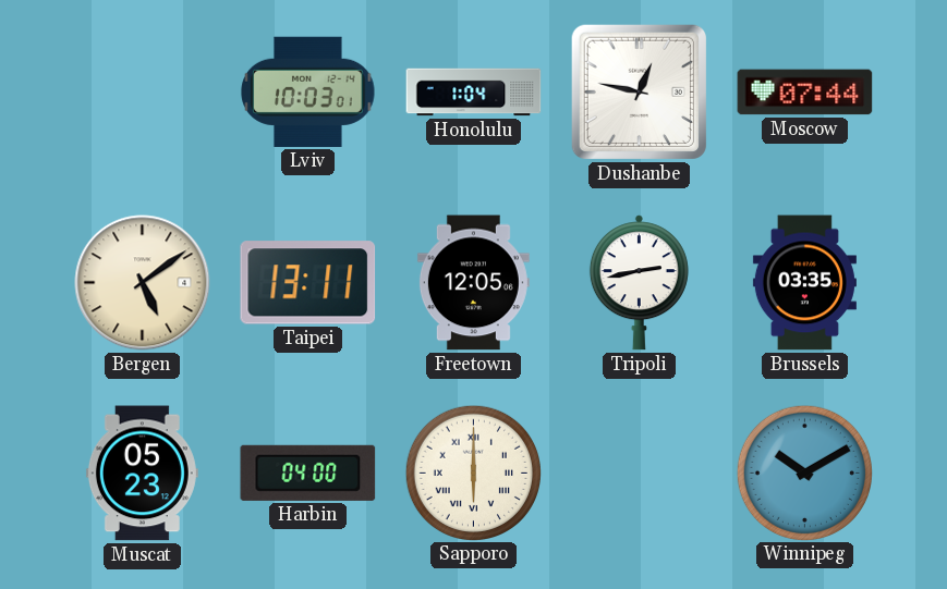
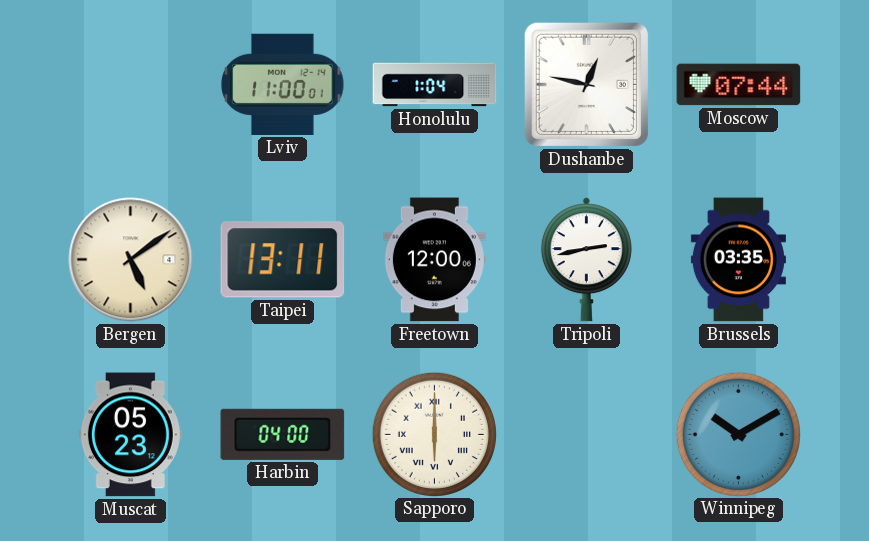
Lviv: 10:03 -> 11:00 (283, 84)
Freetown: 12:05 -> 12:00 (434, 260)
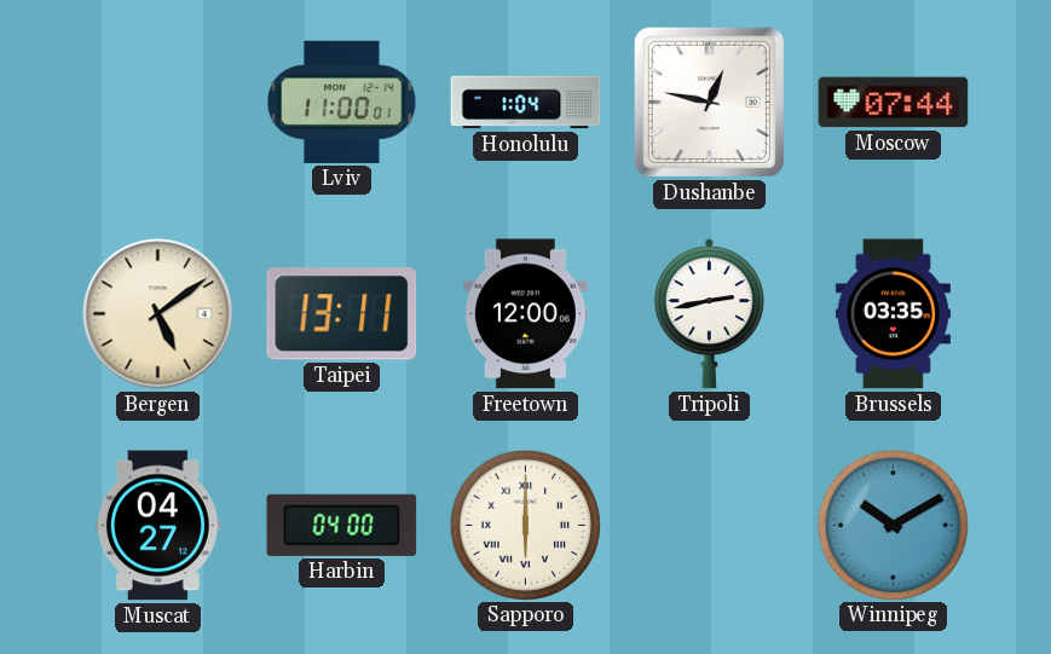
Muscat: 05:23 -> 04:27 (157, 526)
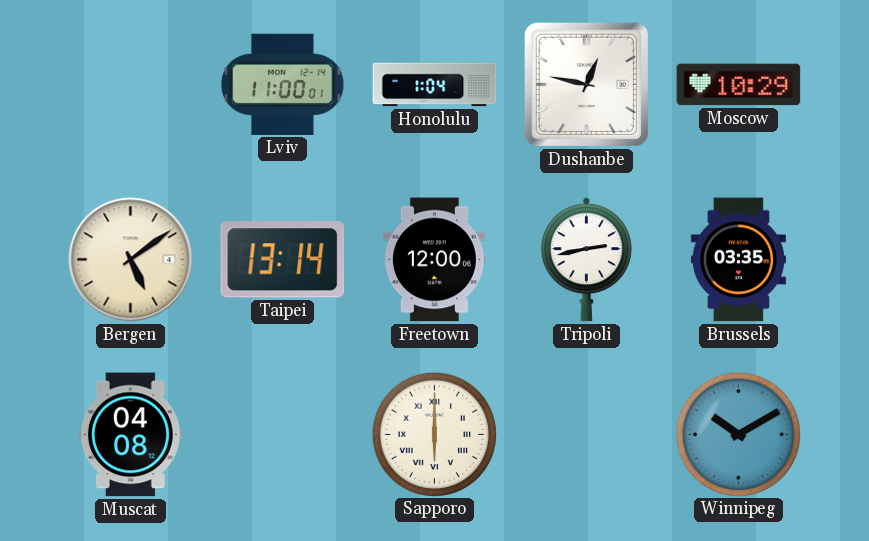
Moscow: 07:44 -> 10:29 (739, 85)
Taipei: 13:11 -> 13:14 (283, 260)
Muscat: 04:27 -> 04:08 (130, 435)
Harbin: 04:00 -> none (342, 525)
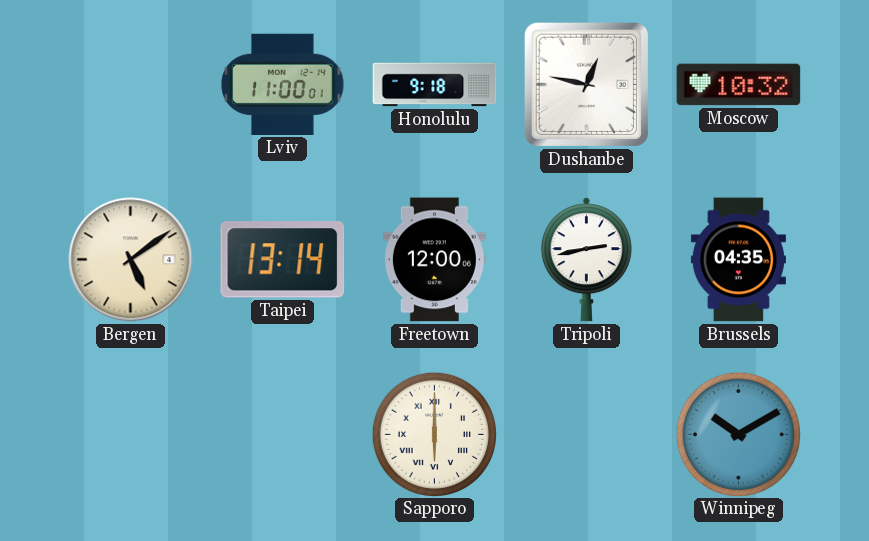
Honolulu: 1:04 -> 9:18 (435, 85)
Moscow: 10:29 -> 10:32 (739, 85)
Brussels: 03:35 -> 04:35 (738, 260)
Muscat: 04:08 -> none (130, 435)
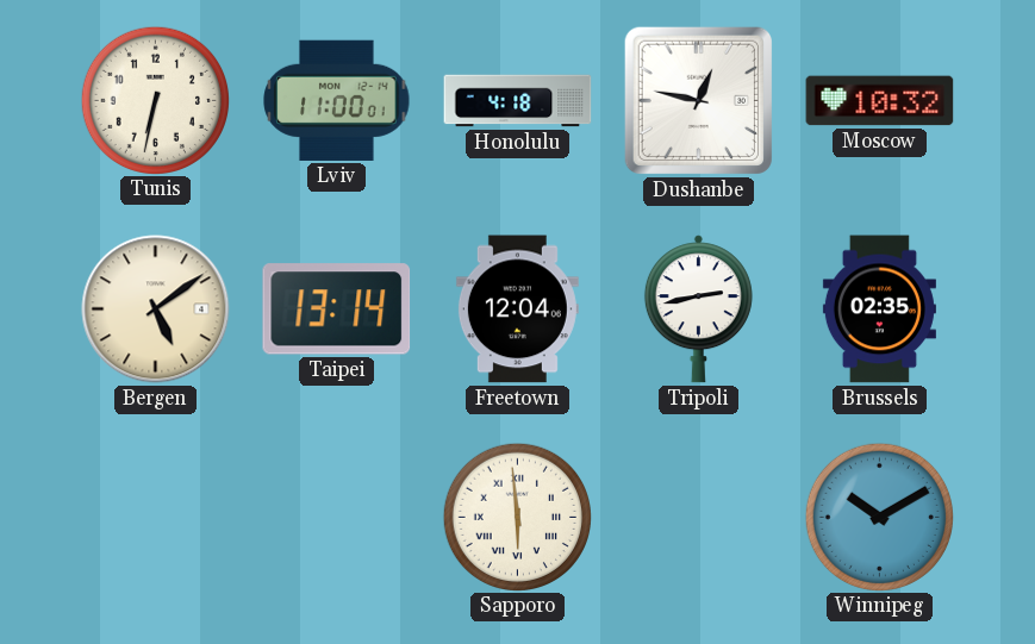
Tunis: none -> 6:32 (155, 100)
Honolulu: 9:18 -> 4:18 (518, 101)
Freetown: 12:00 -> 12:04 (517, 310)
Brussels: 04:35 -> 02:35 (879, 310)
Sapporo: 6:00 -> 5:59 (517, 517)
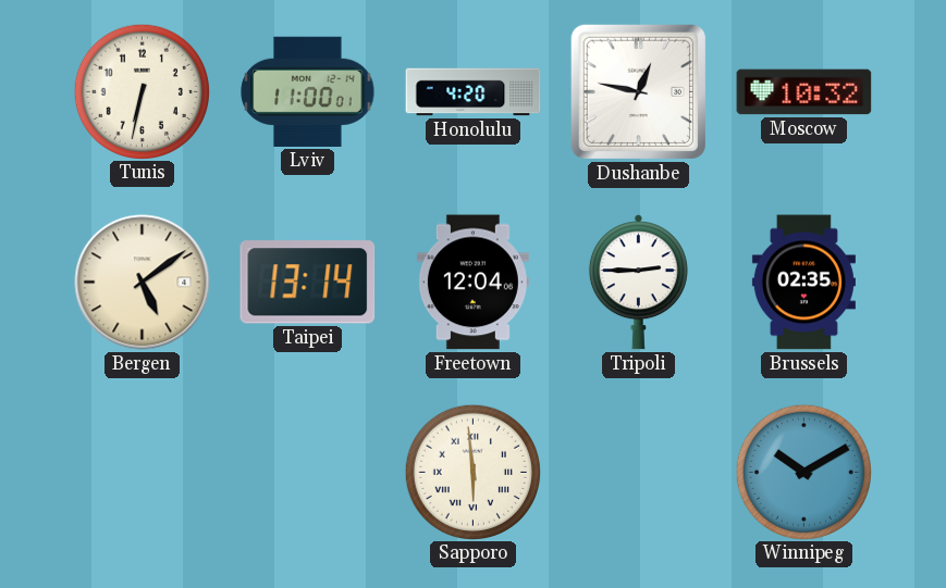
Honolulu: 4:18 -> 4:20 (474, 92)
Tripoli: 2:43 -> 2:45 (638, 283)
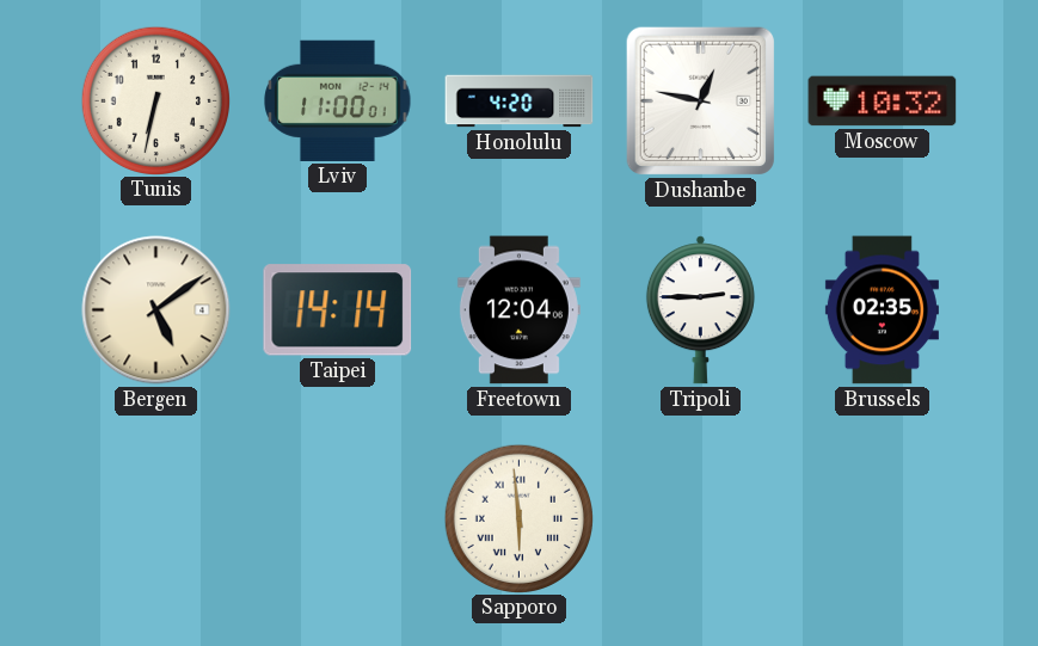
Taipei: 13:14 -> 14:14 (338, 310)
Winnipeg: 10:10 -> none (803, 472)
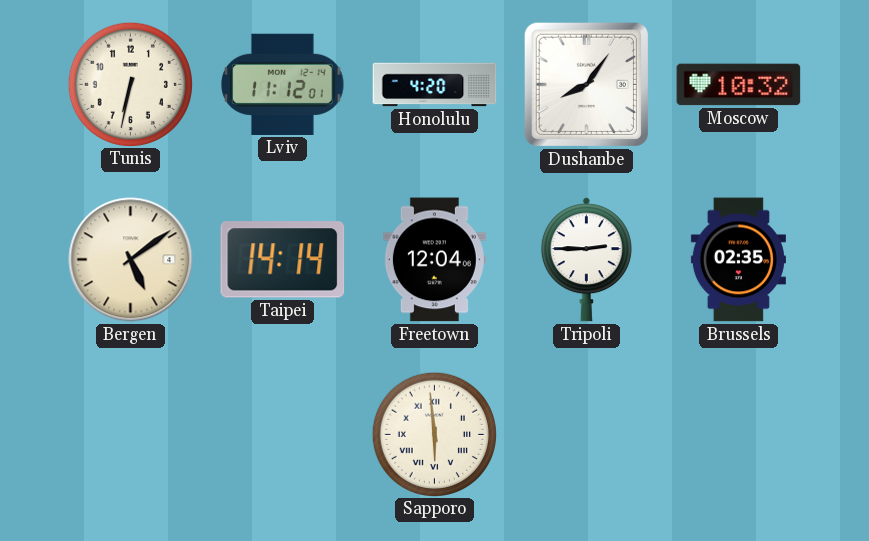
Lviv: 11:00 -> 11:12 (283, 84)
Dushanbe: 12:47 -> 8:06 (586, 84)
